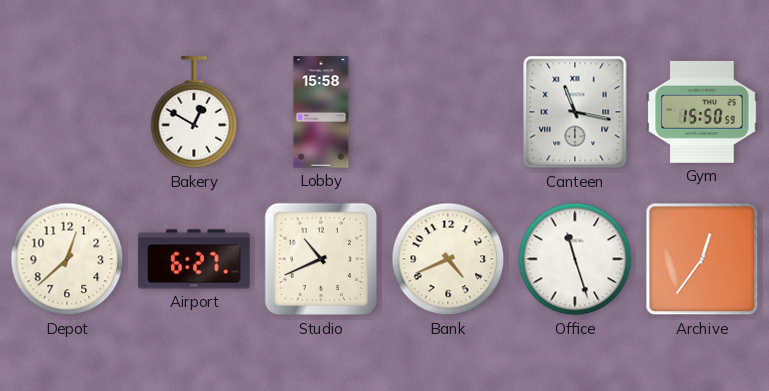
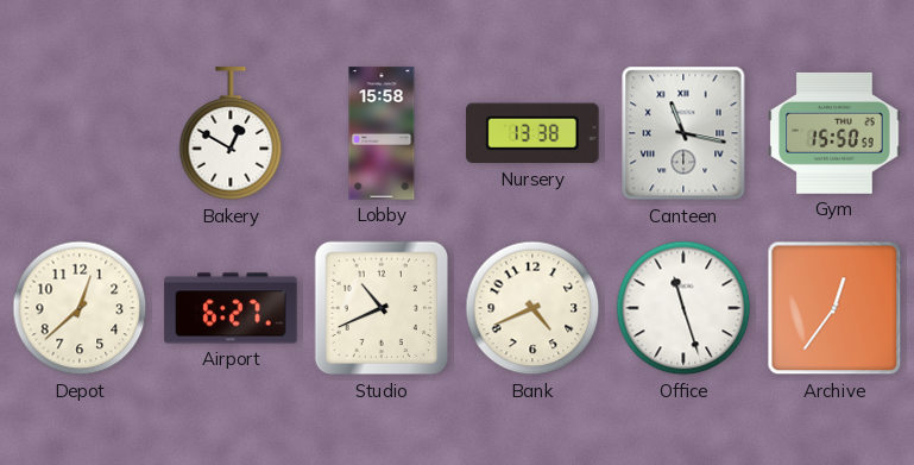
Nursery: none -> 13:38 (532, 133)
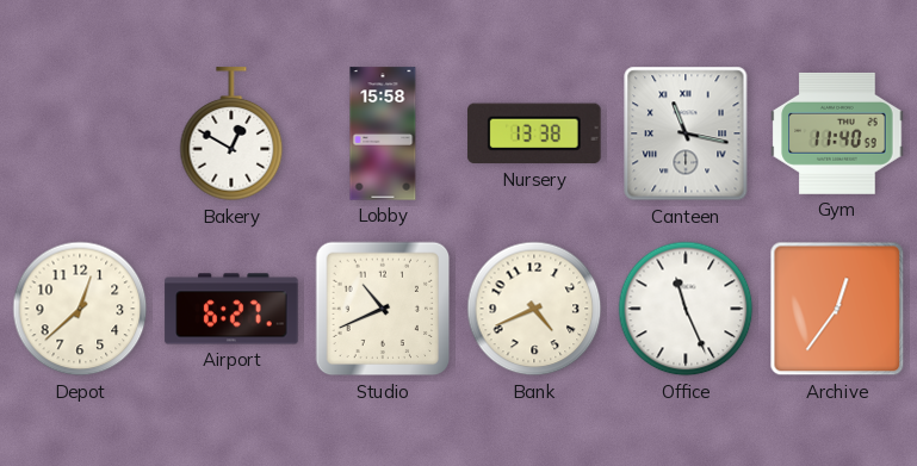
Gym: 15:50 -> 11:40 (837, 133)
Office: 11:27 -> 11:26 (686, 309)
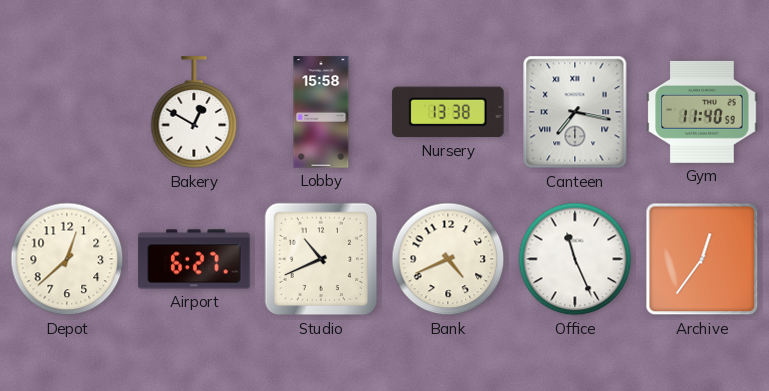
Canteen: 11:17 -> 7:17 (575, 112)
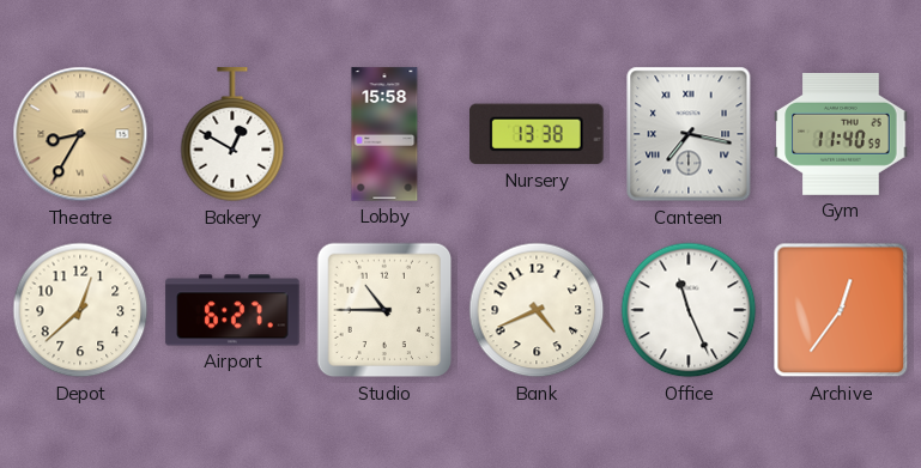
Theatre: none -> 8:35 (80, 134)
Studio: 10:41 -> 10:45 (384, 310)
